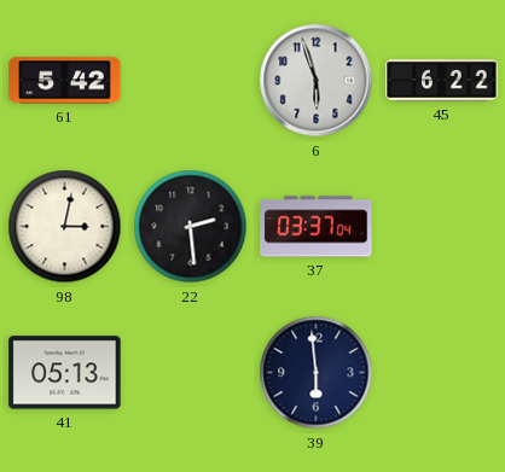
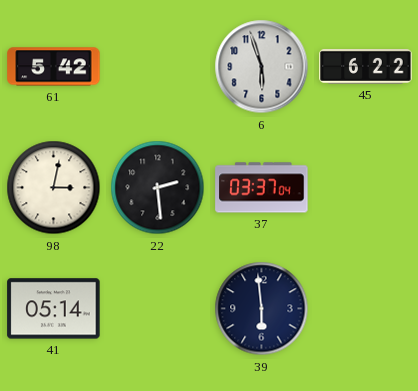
41: 05:13 -> 05:14 (54, 309)
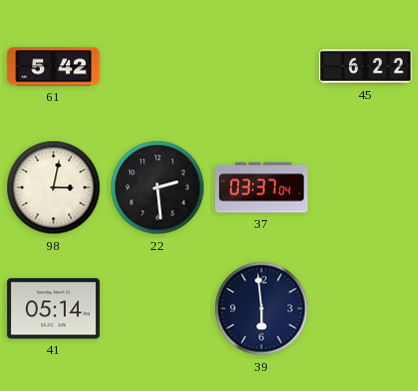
6: 5:57 -> none (262, 67)
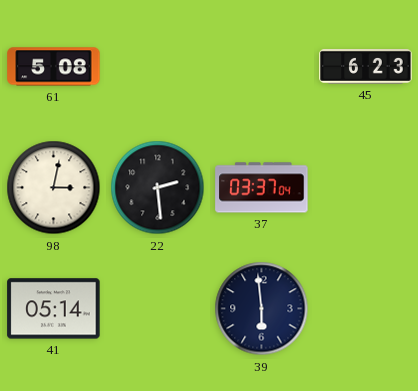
61: 5:42 -> 5:08 (54, 67)
45: 6:22 -> 6:23 (366, 67)
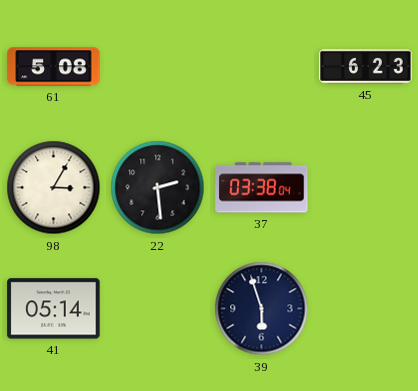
98: 3:02 -> 3:05 (54, 188)
37: 03:37 -> 03:38 (262, 188)
39: 5:59 -> 5:57 (262, 309)
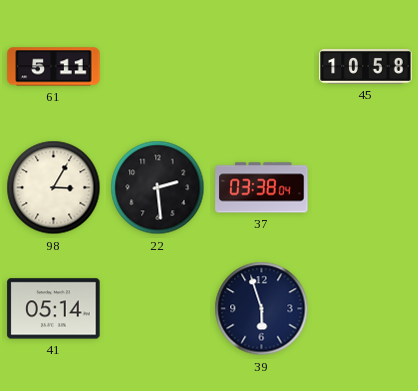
61: 5:08 -> 5:11 (54, 67)
45: 6:23 -> 10:58 (366, 67)
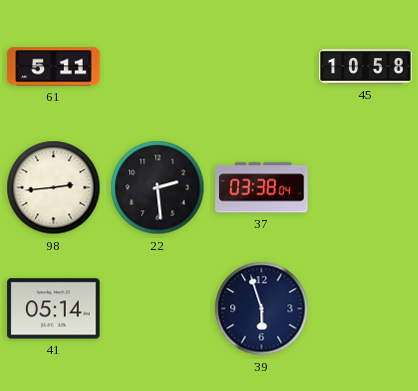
98: 3:05 -> 2:44 (54, 188)
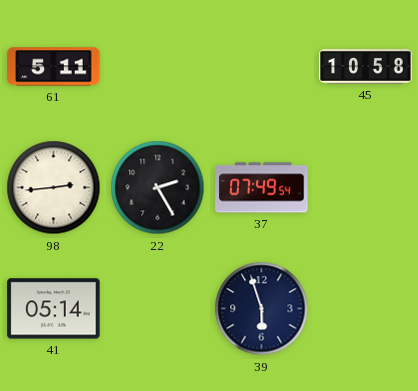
22: 2:29 -> 2:25 (158, 188)
37: 03:38 -> 07:49 (262, 188)
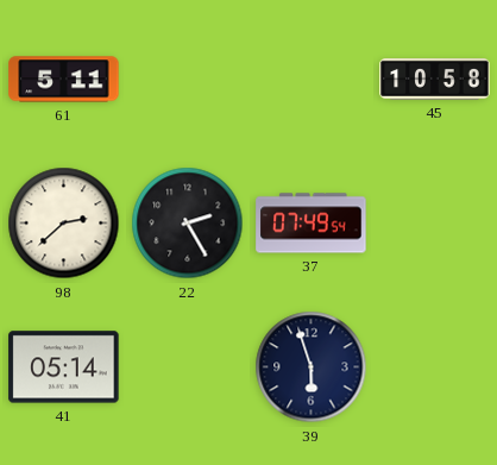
98: 2:44 -> 2:38 (64, 224)
